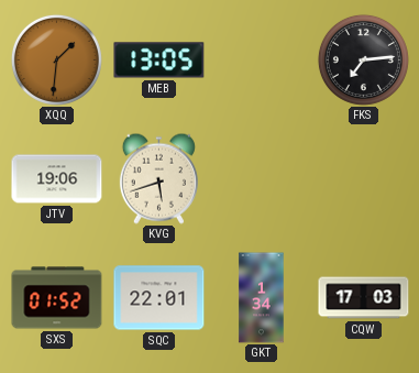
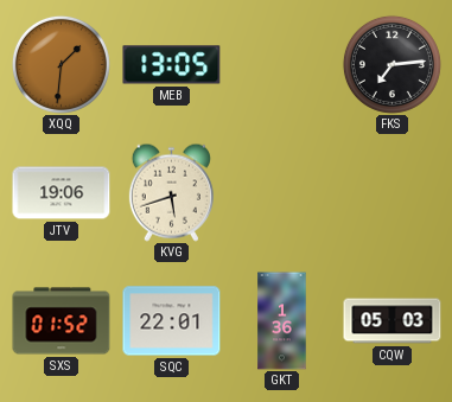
GKT: 1:34 -> 1:36 (282, 321)
CQW: 17:03 -> 05:03 (393, 321)
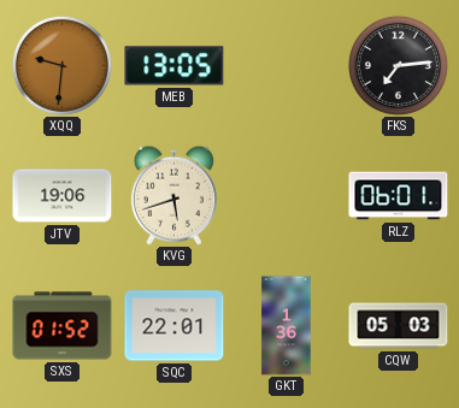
XQQ: 1:31 -> 9:31 (61, 65)
RLZ: none -> 06:01 (399, 196)
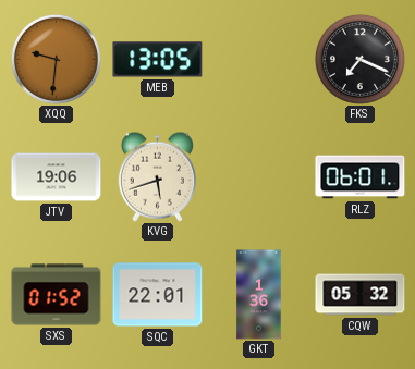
FKS: 7:14 -> 7:19 (359, 59)
CQW: 05:03 -> 05:32 (361, 295)
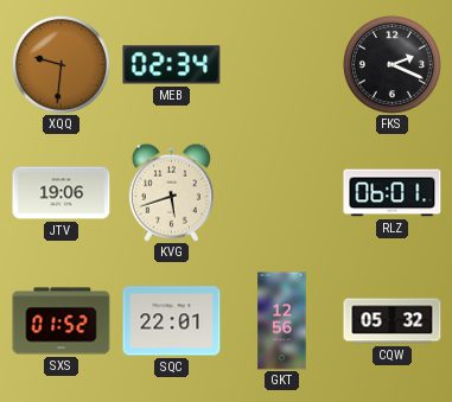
MEB: 13:05 -> 02:34 (172, 65)
FKS: 7:19 -> 2:19 (391, 64)
GKT: 1:36 -> 12:56 (282, 321)
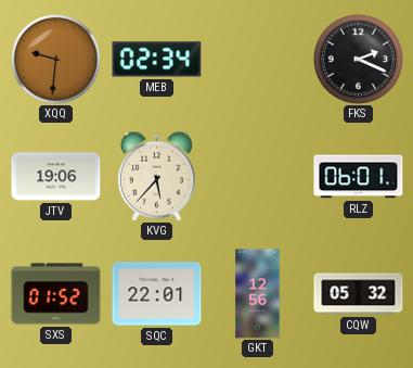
KVG: 5:42 -> 5:37 (156, 176)
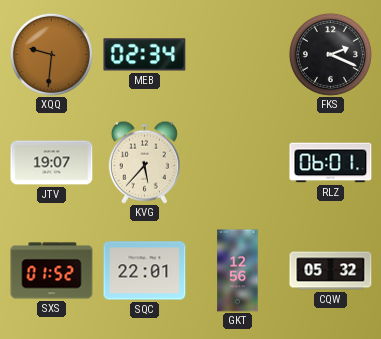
JTV: 19:06 -> 19:07 (52, 163)
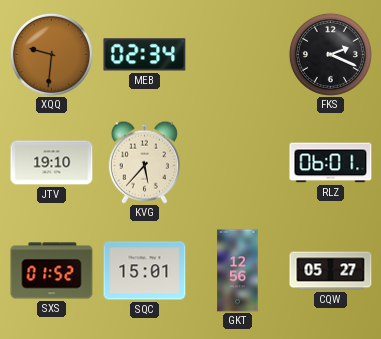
JTV: 19:07 -> 19:10 (52, 163)
SQC: 22:01 -> 15:01 (145, 271)
CQW: 05:32 -> 05:27 (331, 271)
